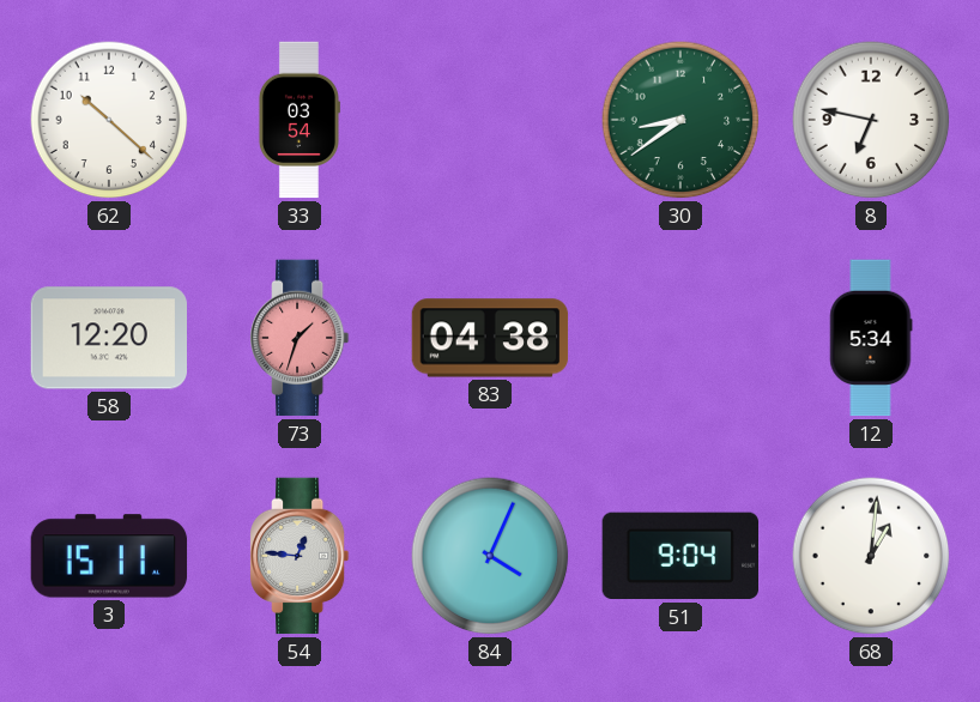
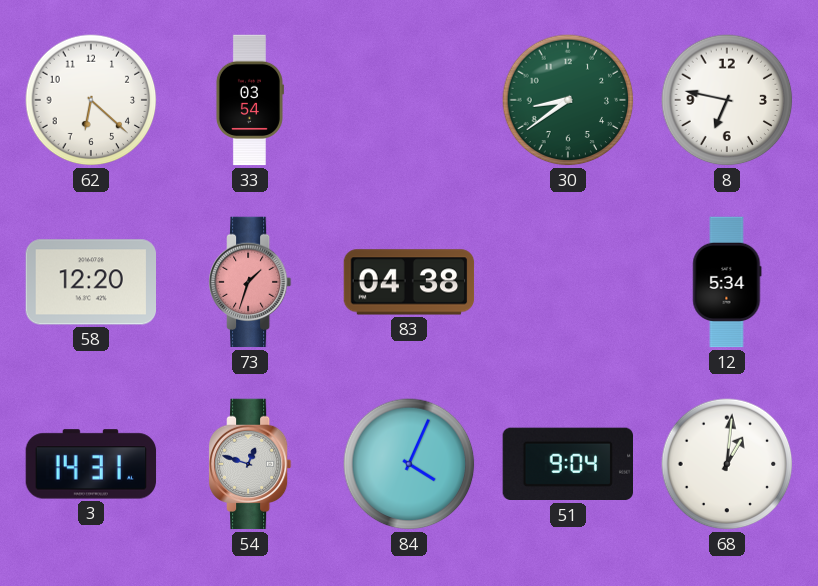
62: 10:22 -> 6:22 (91, 100)
3: 15:11 -> 14:31 (91, 464)
54: 12:46 -> 12:48 (251, 464)
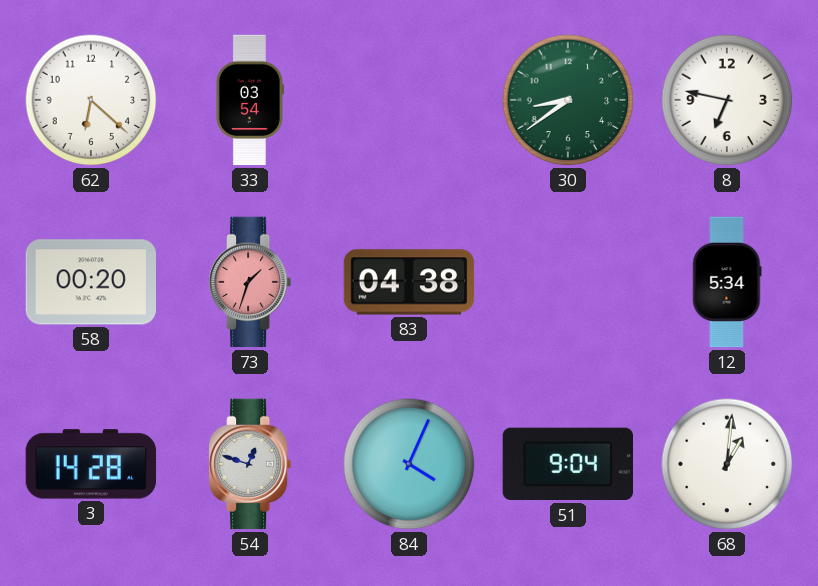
58: 12:20 -> 00:20 (90, 282)
3: 14:31 -> 14:28 (91, 464)
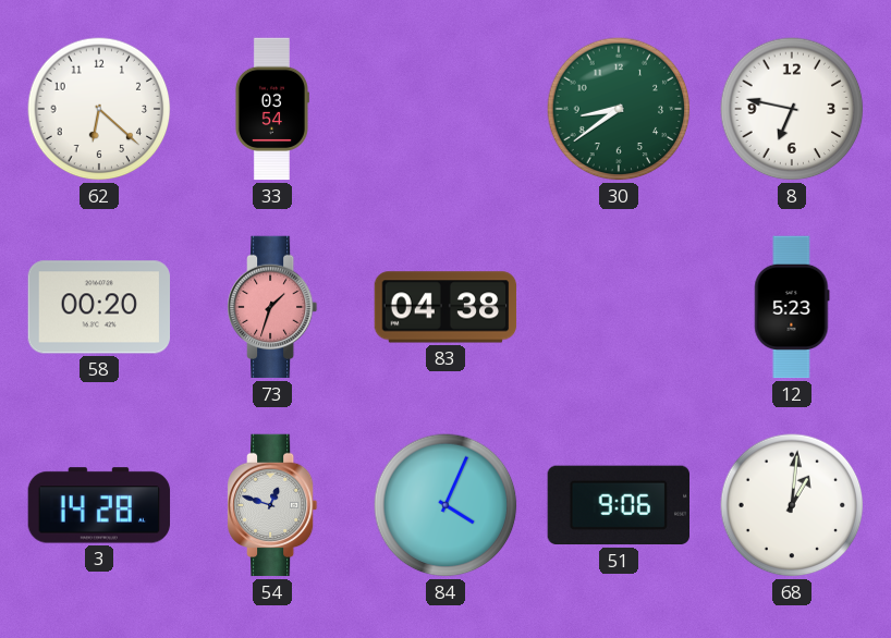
12: 5:34 -> 5:23 (792, 307)
51: 9:04 -> 9:06 (618, 505)
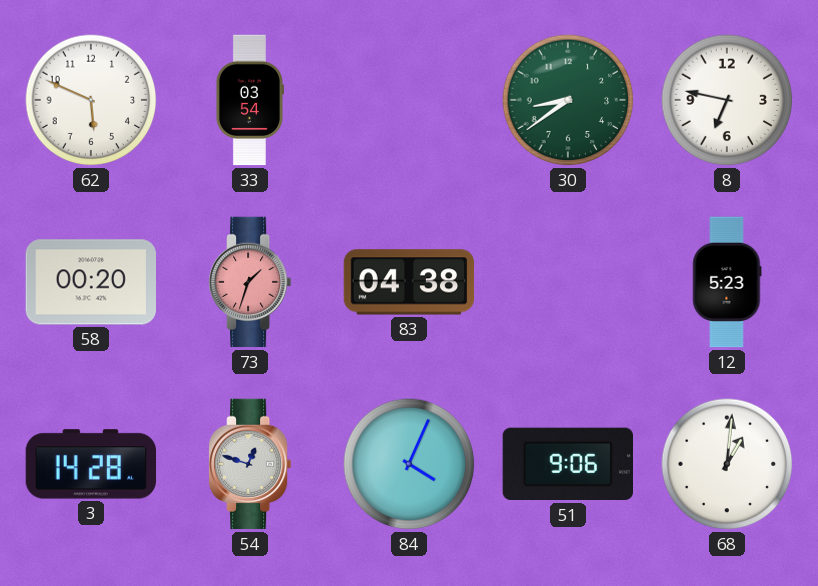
62: 6:22 -> 5:49 (91, 100)
